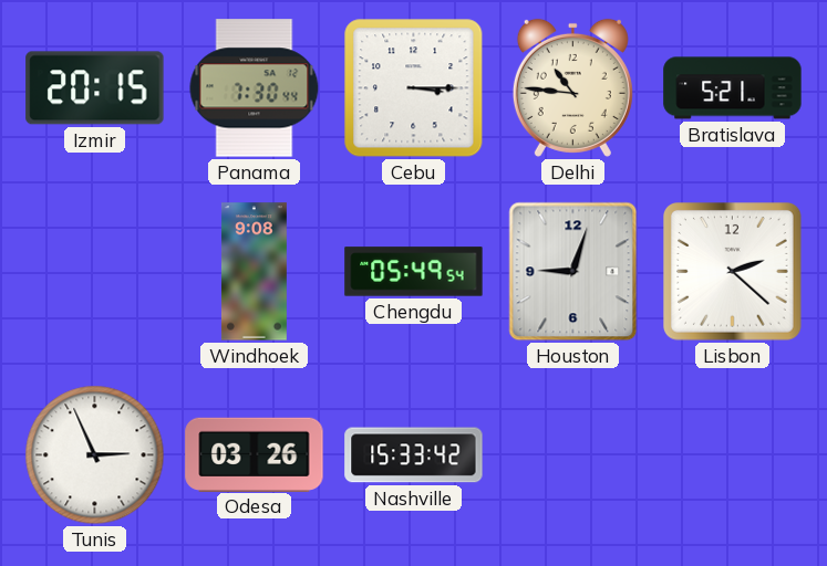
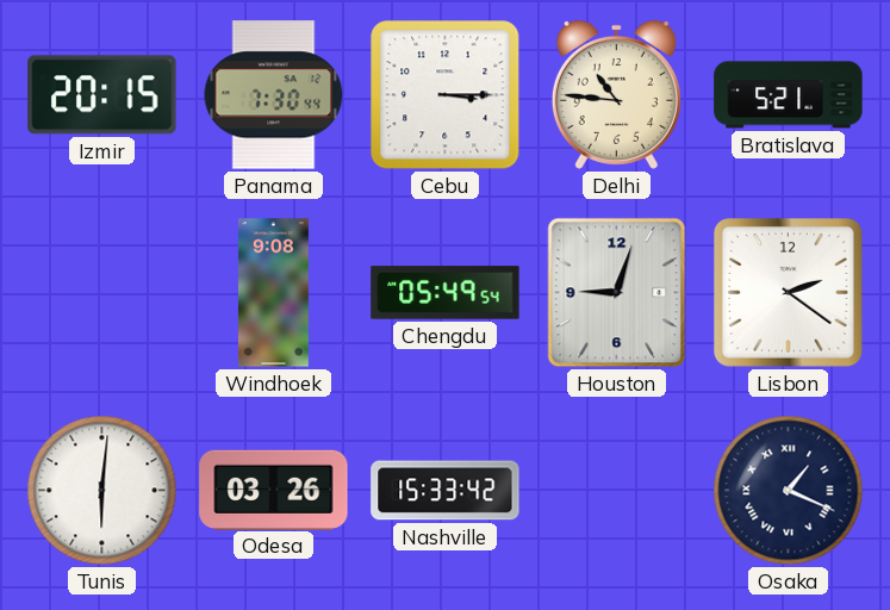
Lisbon: 2:22 -> 2:21 (789, 293)
Tunis: 2:56 -> 6:01 (102, 491)
Osaka: none -> 1:19 (789, 491)
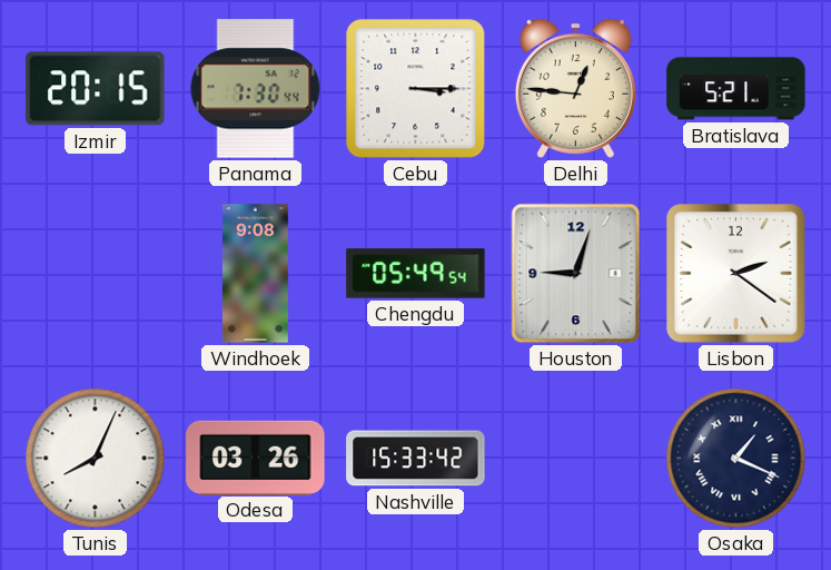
Delhi: 10:46 -> 12:46 (575, 88)
Tunis: 6:01 -> 8:04 (96, 459)
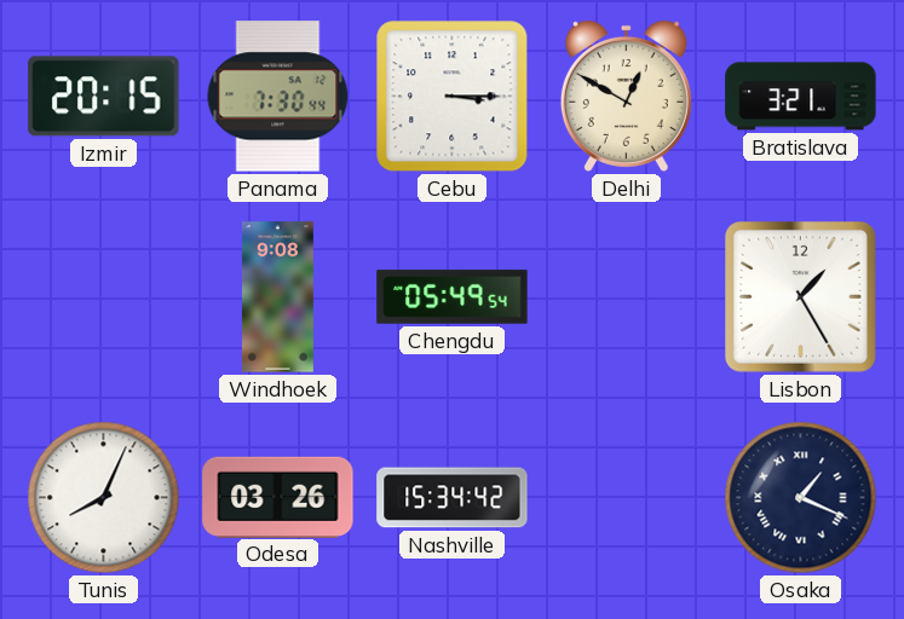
Delhi: 12:46 -> 12:50 (626, 96)
Bratislava: 5:21 -> 3:21 (801, 97)
Houston: 9:03 -> none (576, 274)
Lisbon: 2:21 -> 1:25 (801, 297)
Nashville: 15:33 -> 15:34 (453, 498)
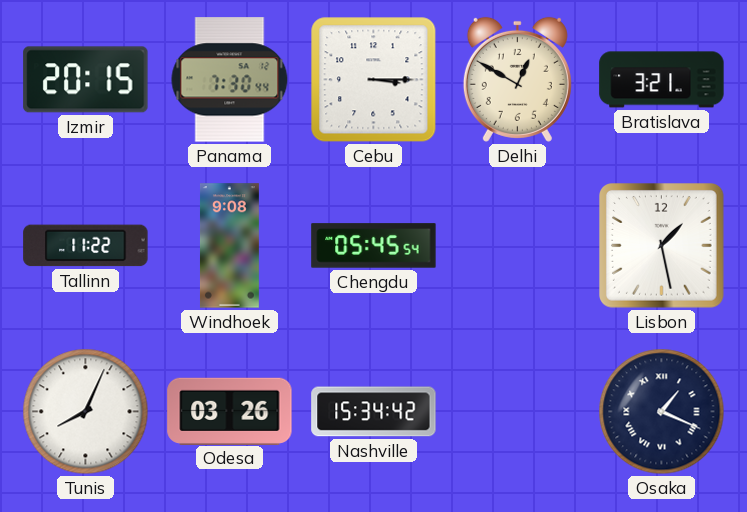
Tallinn: none -> 11:22 (86, 246)
Chengdu: 05:49 -> 05:45 (374, 246)
Lisbon: 1:25 -> 1:28 (662, 246)
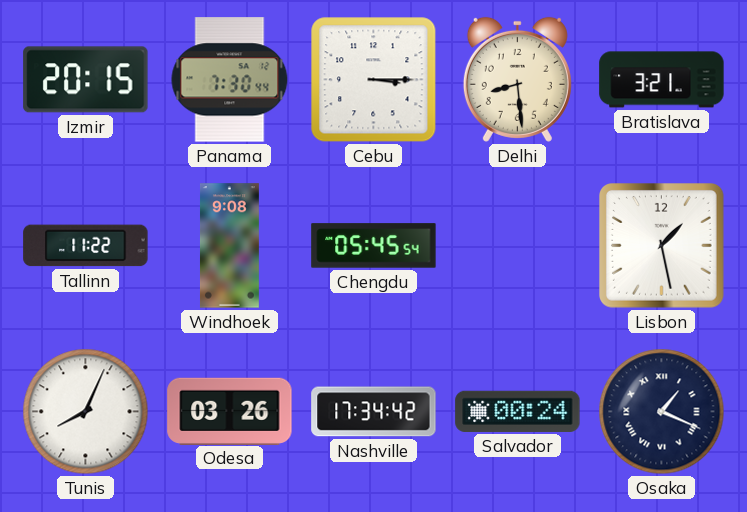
Delhi: 12:50 -> 8:29 (517, 79)
Nashville: 15:34 -> 17:34 (374, 412)
Salvador: none -> 00:24 (518, 411)
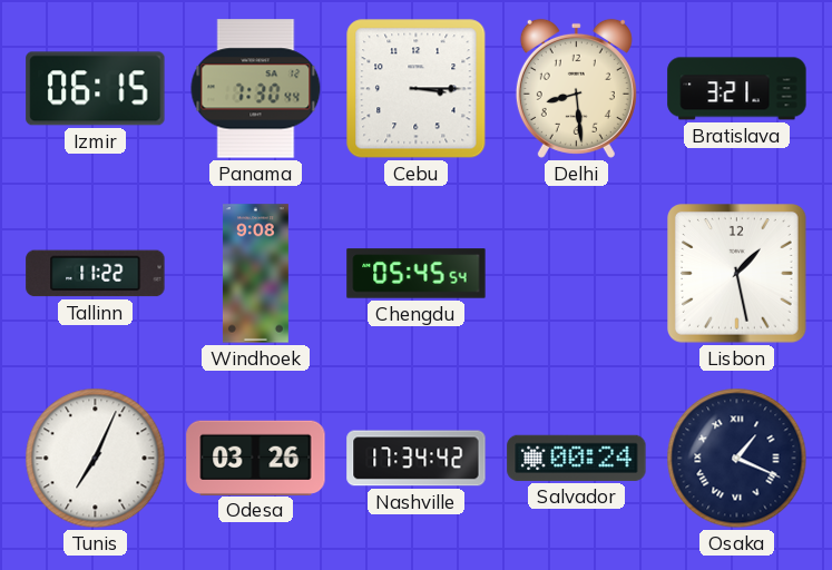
Izmir: 20:15 -> 06:15 (96, 89)
Tunis: 8:04 -> 7:04 (96, 459)
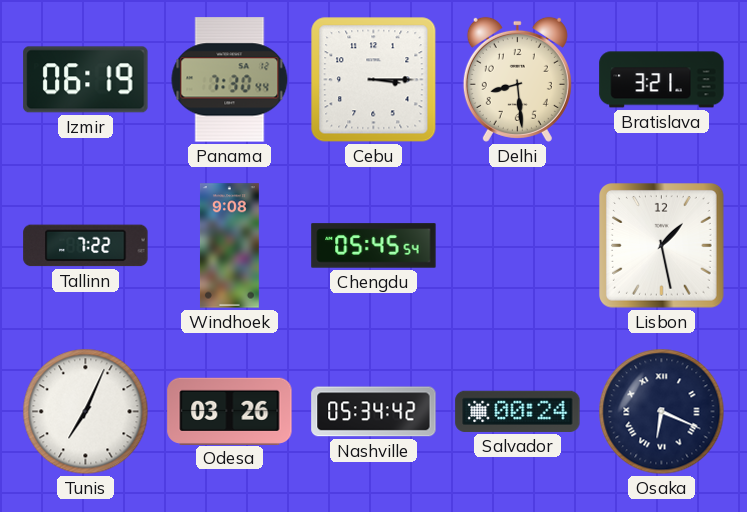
Izmir: 06:15 -> 06:19 (86, 80)
Tallinn: 11:22 -> 7:22 (86, 246)
Nashville: 17:34 -> 05:34 (374, 412)
Osaka: 1:19 -> 6:19 (662, 412)
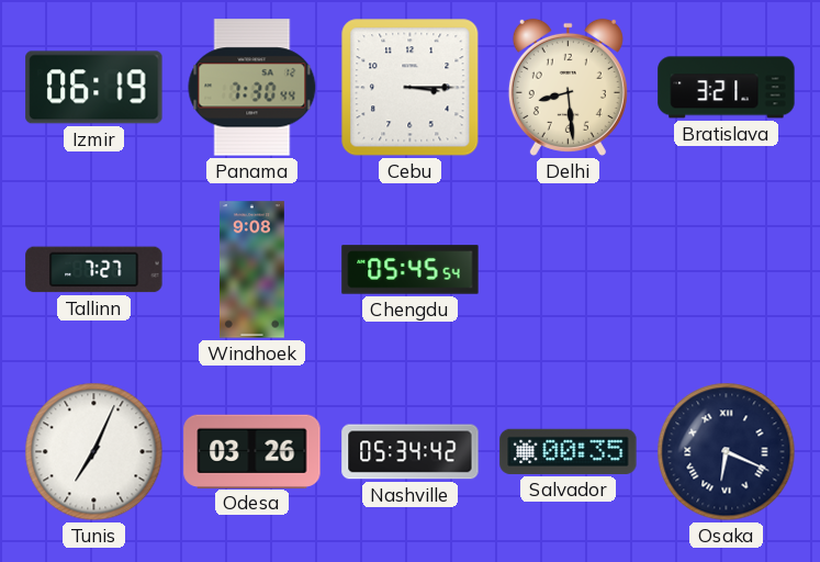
Tallinn: 7:22 -> 7:27 (94, 270)
Lisbon: 1:28 -> none (662, 246)
Salvador: 00:24 -> 00:35 (569, 451)
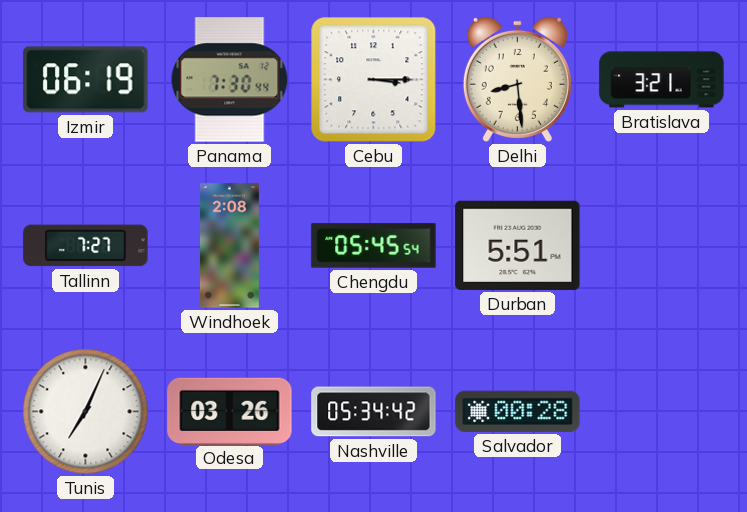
Windhoek: 9:08 -> 2:08 (229, 246)
Durban: none -> 5:51 (518, 245)
Salvador: 00:35 -> 00:28 (518, 411)
Osaka: 6:19 -> none (727, 452)
